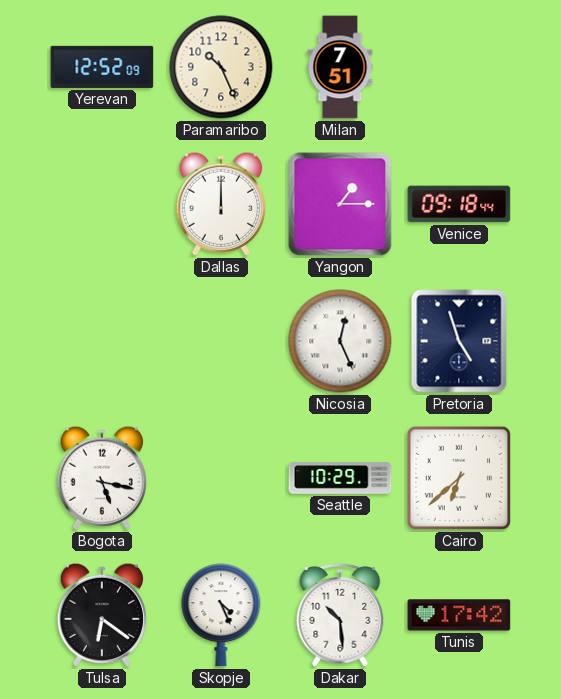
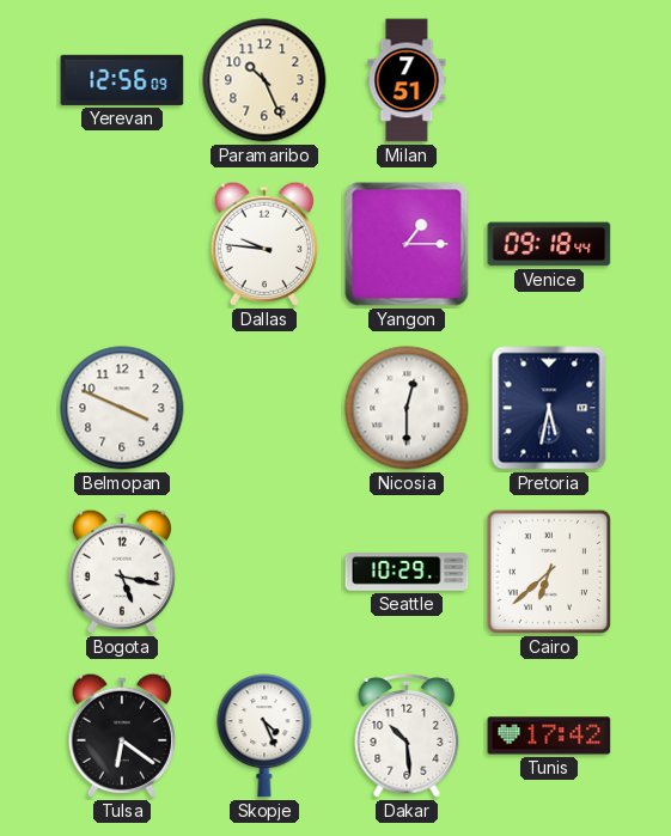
Yerevan: 12:52 -> 12:56 (122, 80)
Dallas: 12:00 -> 9:46 (263, 244)
Belmopan: none -> 3:49 (122, 408)
Nicosia: 12:26 -> 12:30 (407, 408)
Pretoria: 4:57 -> 5:32 (549, 408)
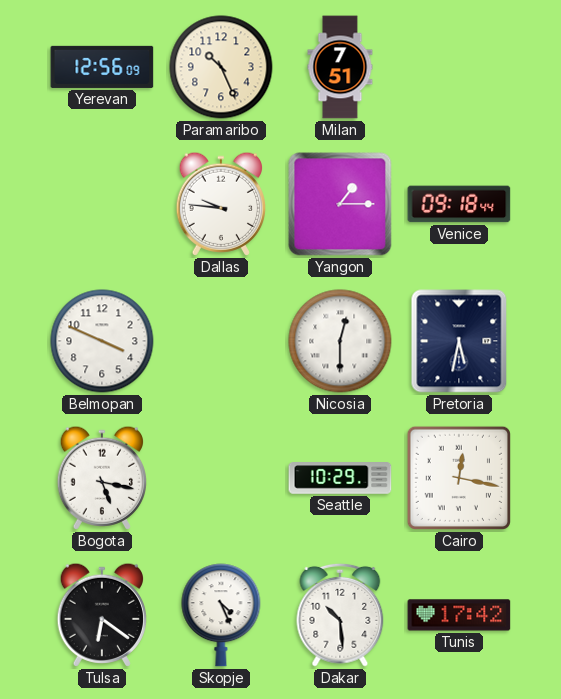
Cairo: 6:38 -> 12:17 (459, 478)
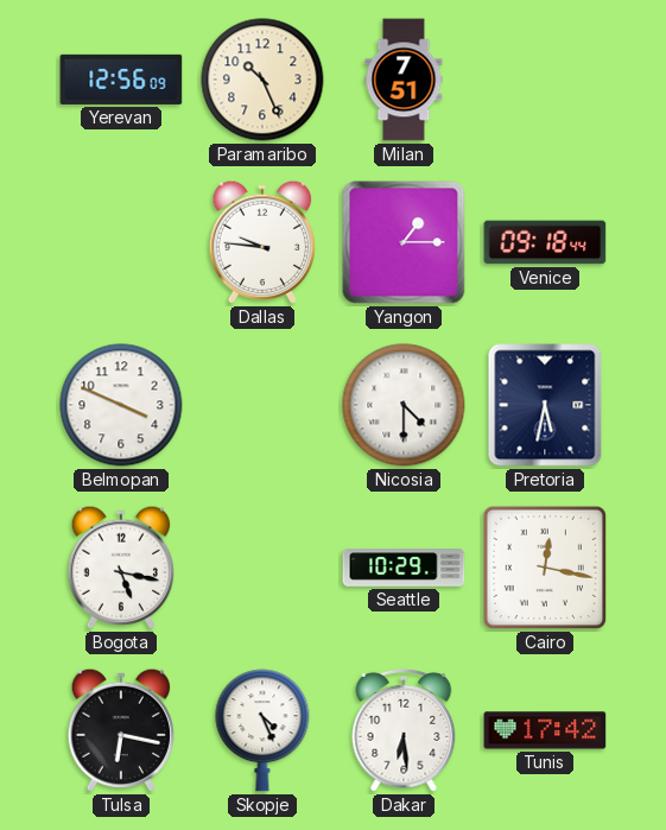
Nicosia: 12:30 -> 4:30 (404, 405)
Tulsa: 6:21 -> 6:17 (120, 730)
Dakar: 10:29 -> 6:29 (404, 730)
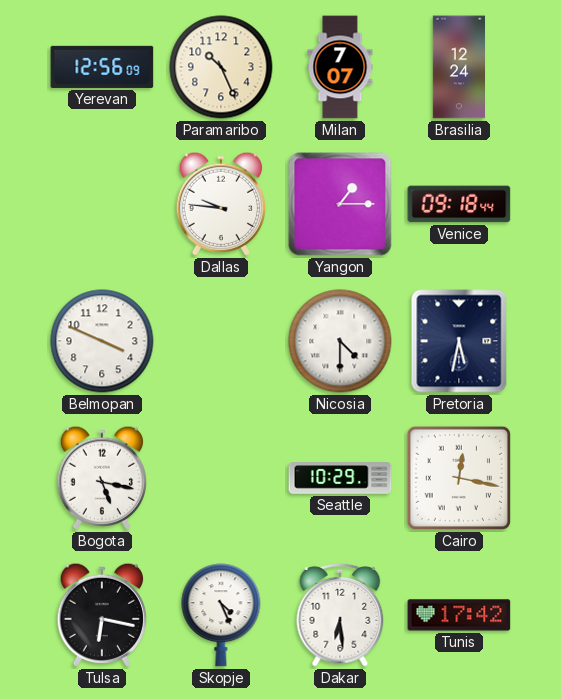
Milan: 7:51 -> 7:07 (340, 67)
Brasilia: none -> 12:24 (458, 67)
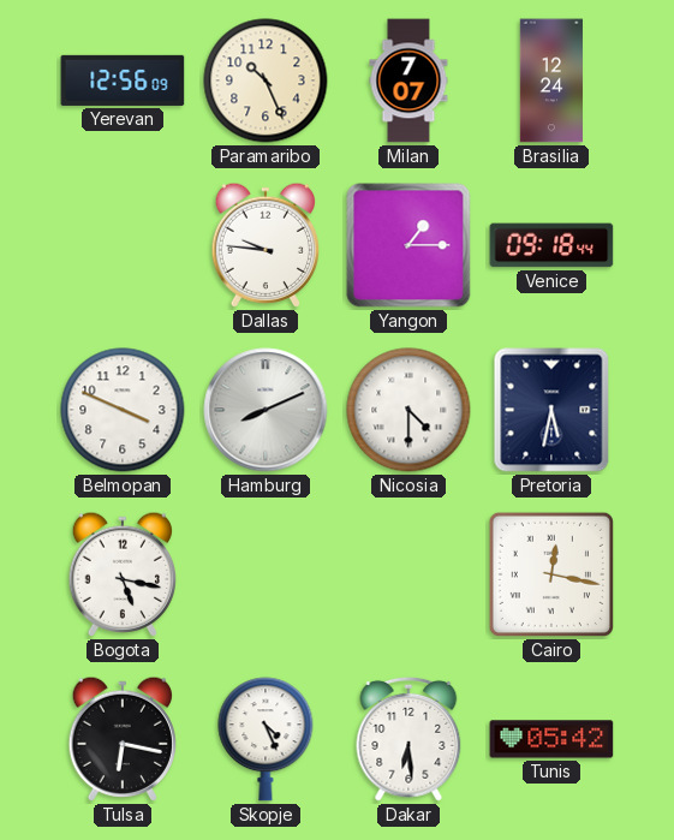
Hamburg: none -> 8:11 (266, 410)
Seattle: 10:29 -> none (340, 478)
Tunis: 17:42 -> 05:42 (551, 739)
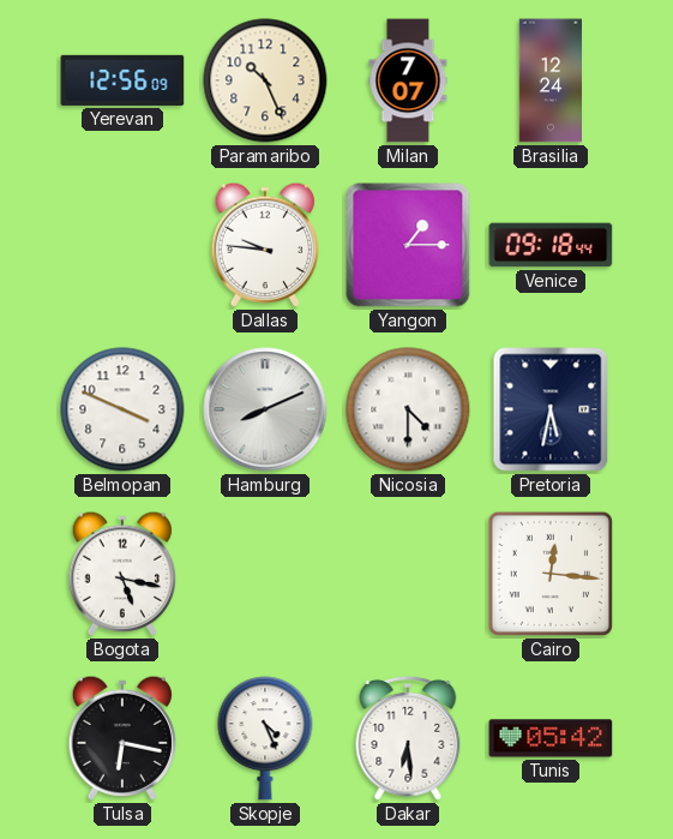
Cairo: 12:17 -> 12:16 (551, 574)
